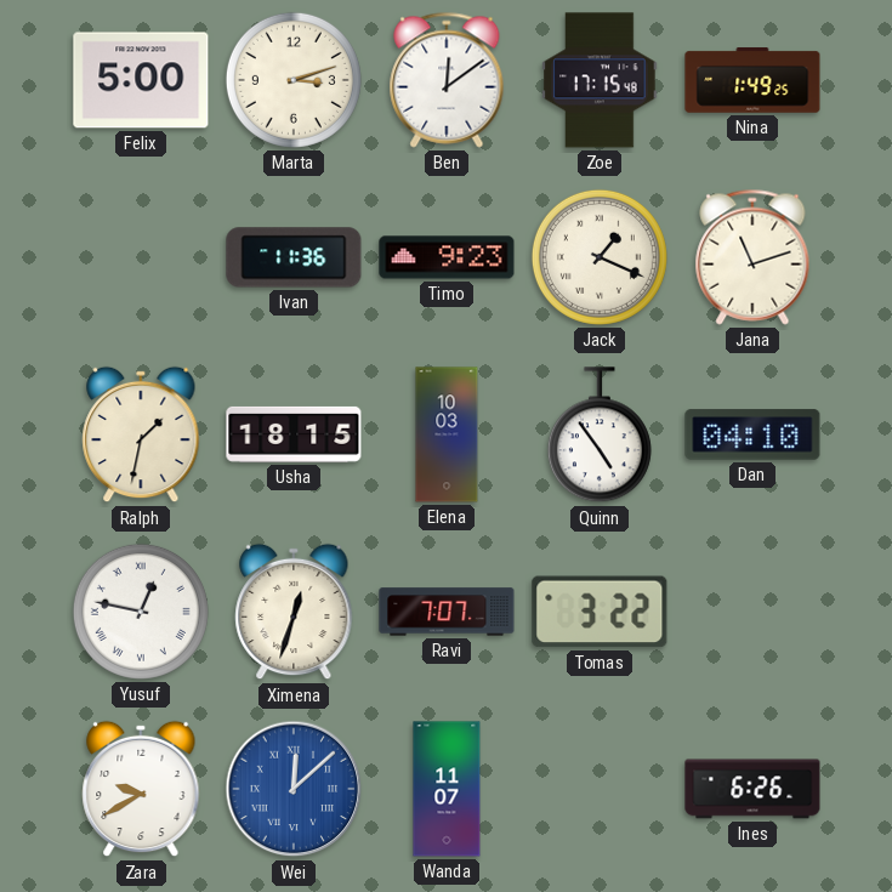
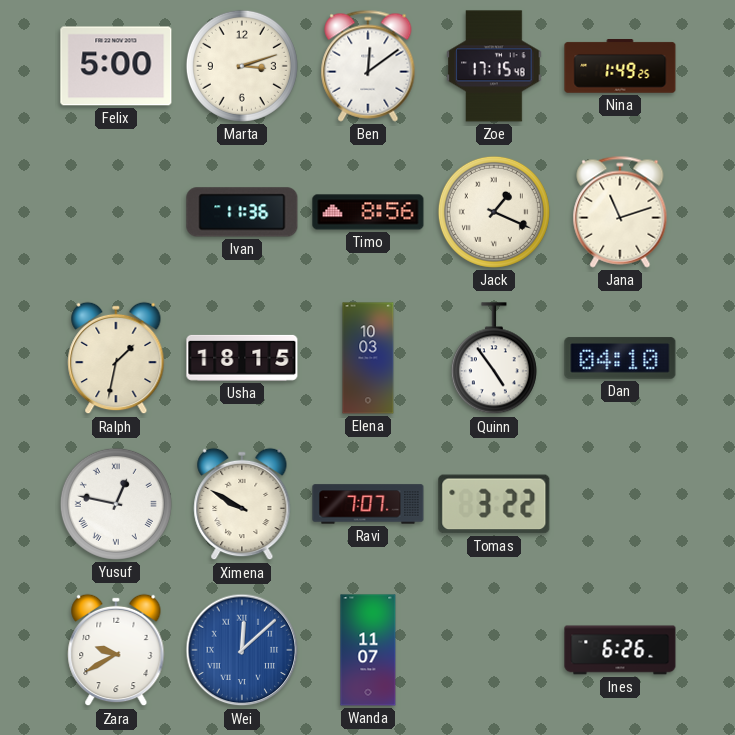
Timo: 9:23 -> 8:56 (368, 212)
Ximena: 12:33 -> 9:50 (242, 504)
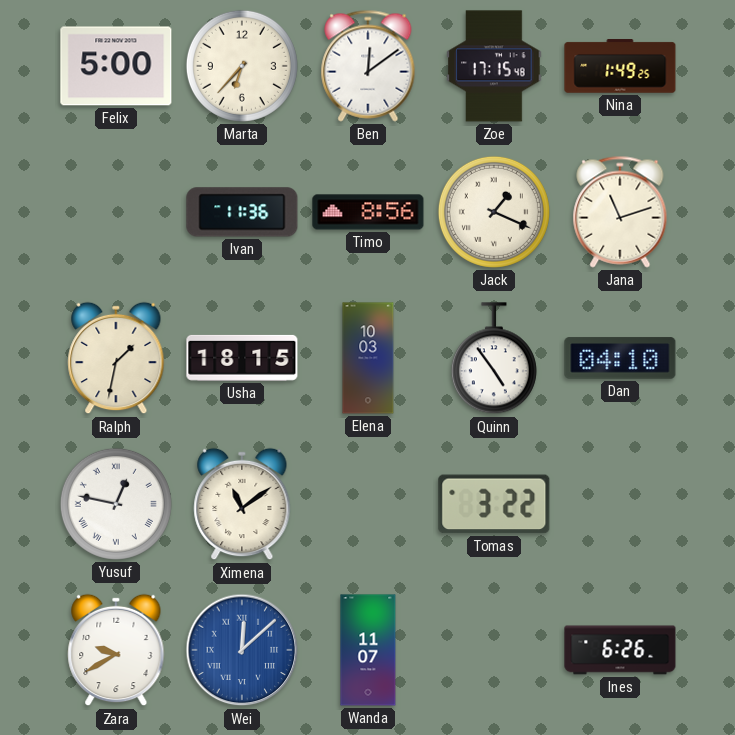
Marta: 3:12 -> 6:37 (242, 66)
Ximena: 9:50 -> 11:09 (242, 504)
Ravi: 7:07 -> none (368, 504)
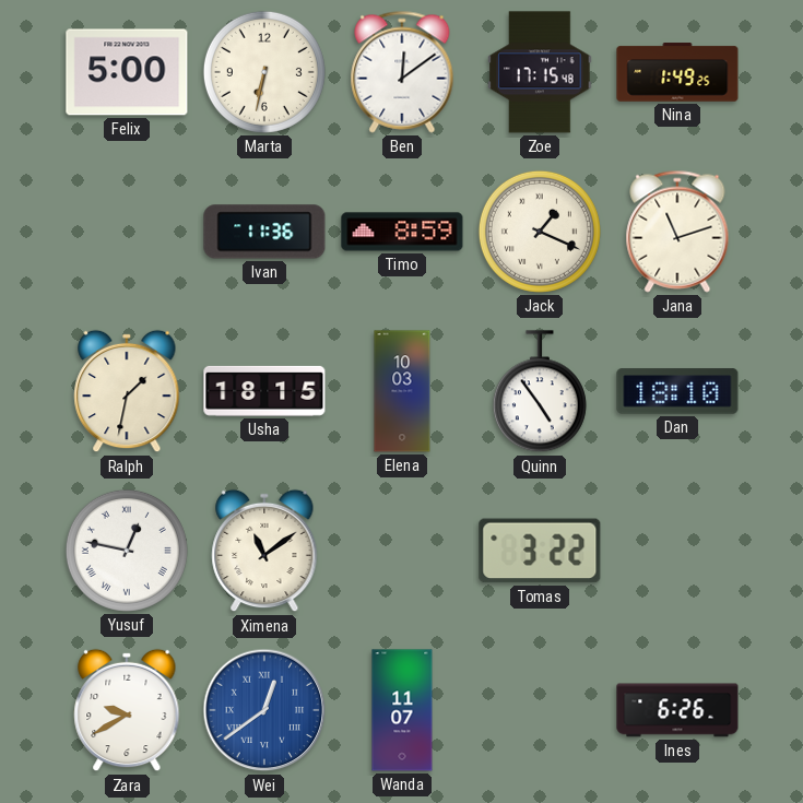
Marta: 6:37 -> 6:32 (264, 72)
Timo: 8:56 -> 8:59 (402, 232)
Dan: 04:10 -> 18:10 (677, 391)
Wei: 12:08 -> 12:39 (264, 710)
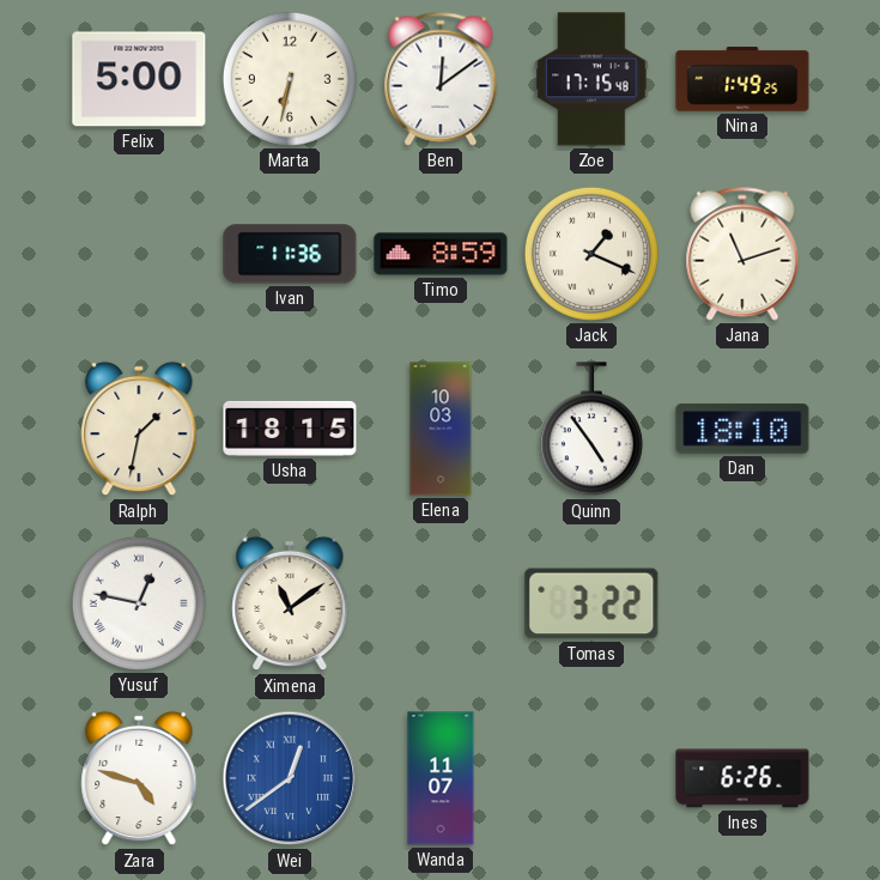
Zara: 9:40 -> 4:48 (139, 778)
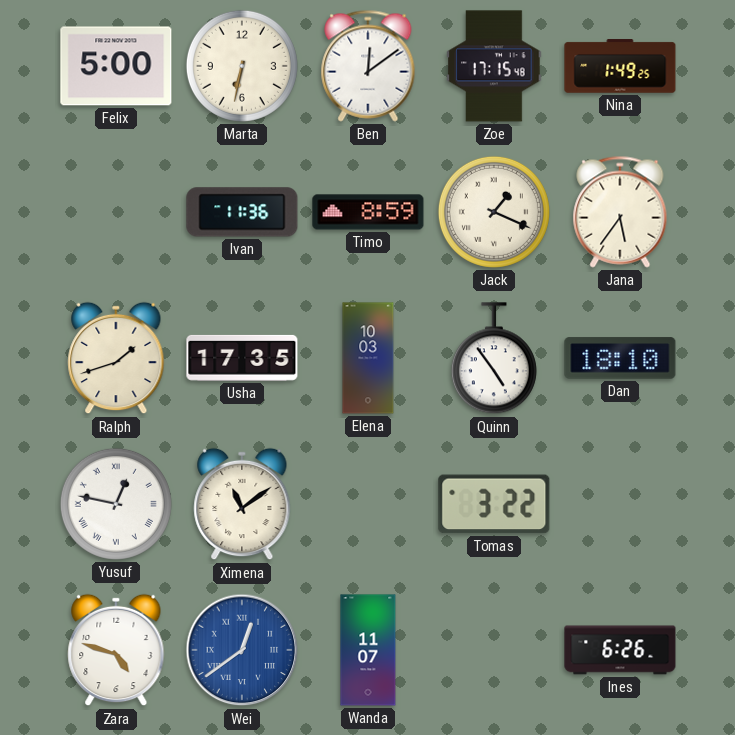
Jana: 11:12 -> 5:36 (620, 212)
Ralph: 1:32 -> 1:42 (116, 358)
Usha: 18:15 -> 17:35 (242, 358)
